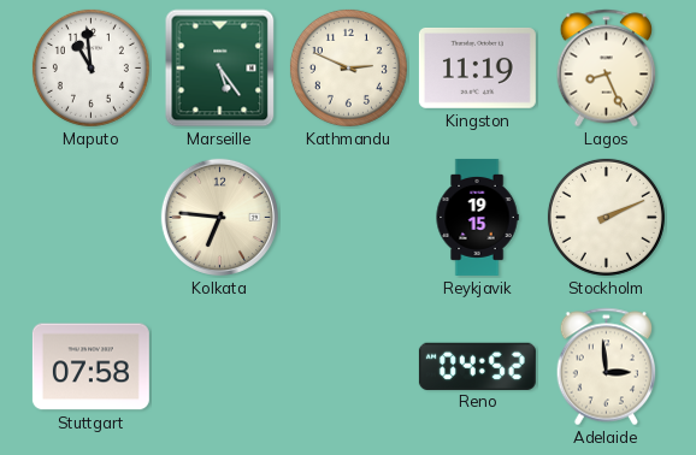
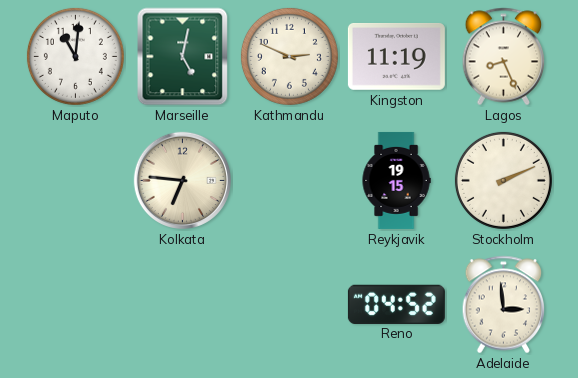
Maputo: 10:59 -> 11:01 (75, 56)
Marseille: 5:24 -> 5:02 (183, 57)
Stuttgart: 07:58 -> none (90, 367)
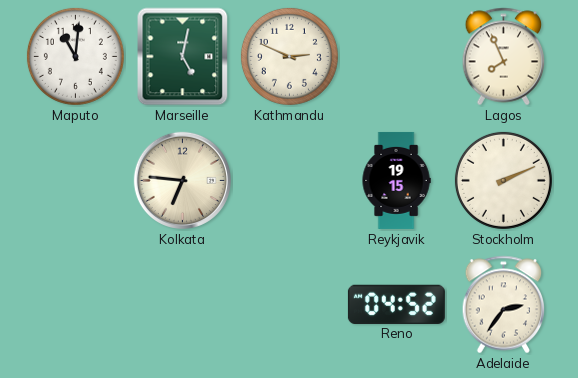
Kingston: 11:19 -> none (396, 57)
Lagos: 8:26 -> 7:56 (504, 57)
Adelaide: 2:59 -> 2:36 (504, 305)
